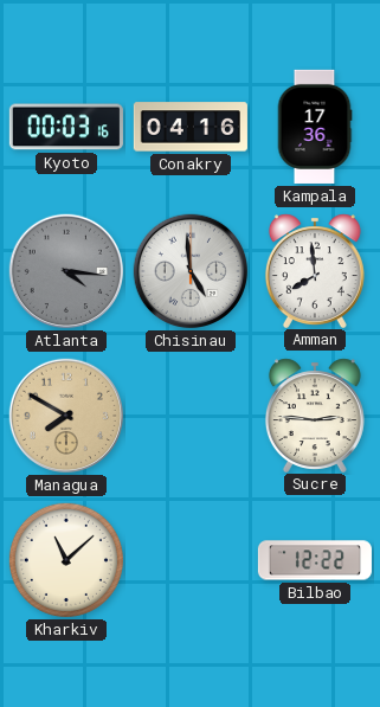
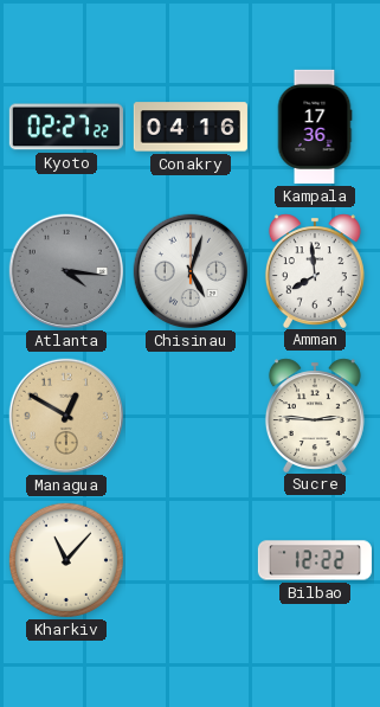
Kyoto: 00:03 -> 02:27 (66, 127)
Chisinau: 4:59 -> 5:03 (191, 271)
Managua: 7:50 -> 12:50 (66, 416)
Kharkiv: 11:08 -> 11:07 (66, 560)
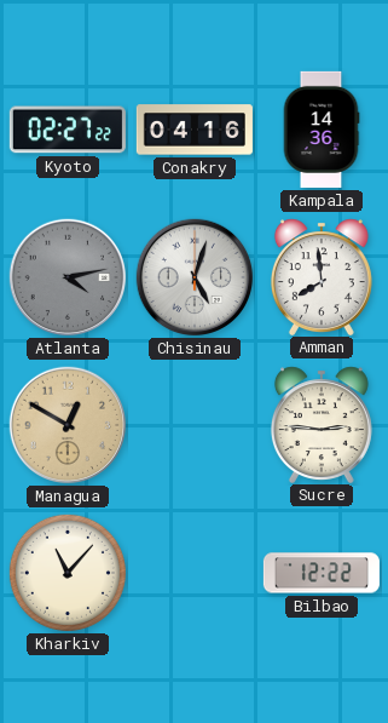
Kampala: 17:36 -> 14:36 (322, 130)
Atlanta: 4:16 -> 4:13 (68, 277)
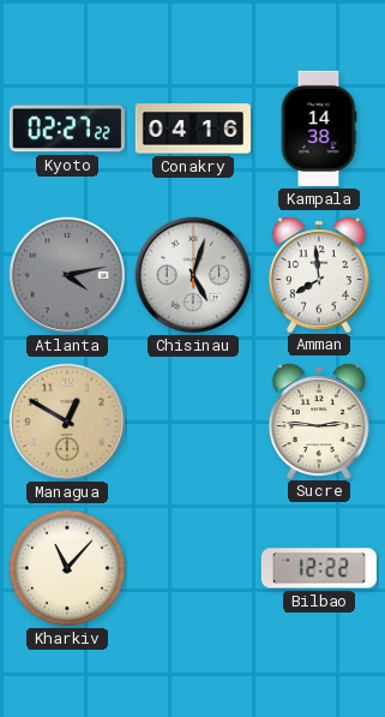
Kampala: 14:36 -> 14:38 (319, 129)
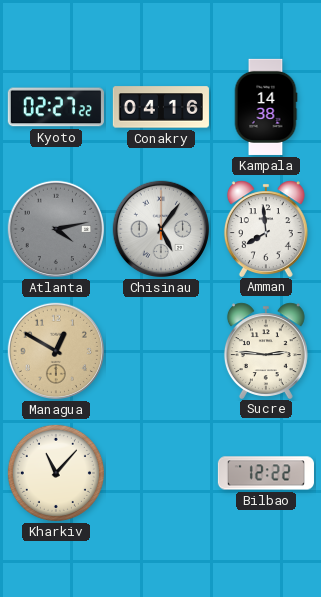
Chisinau: 5:03 -> 5:06 (161, 229)
